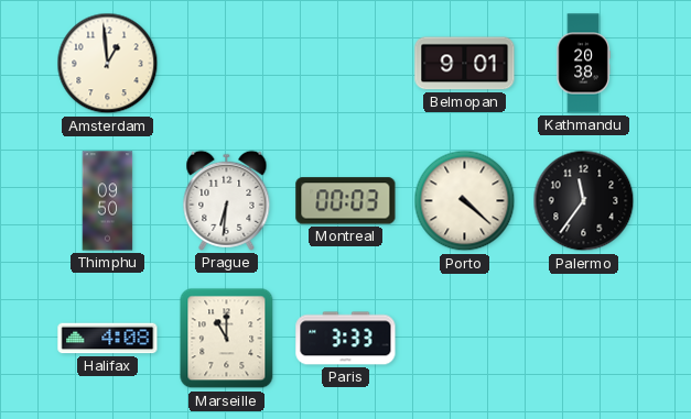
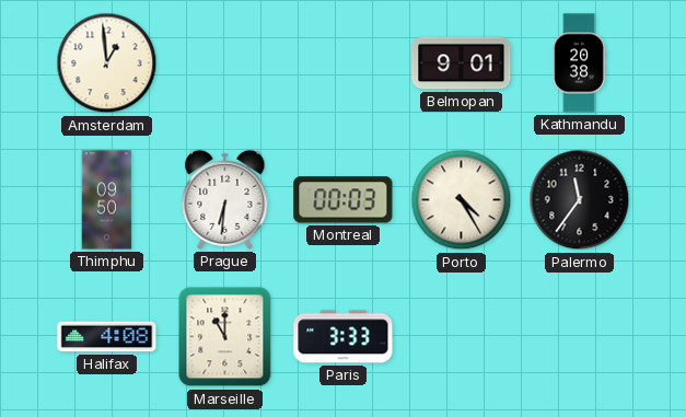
Porto: 4:22 -> 4:25 (462, 200)
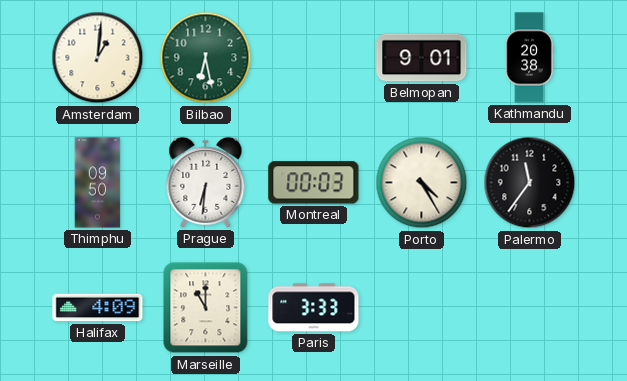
Amsterdam: 12:59 -> 1:01 (98, 58)
Bilbao: none -> 6:28 (206, 58)
Halifax: 4:08 -> 4:09 (98, 308)
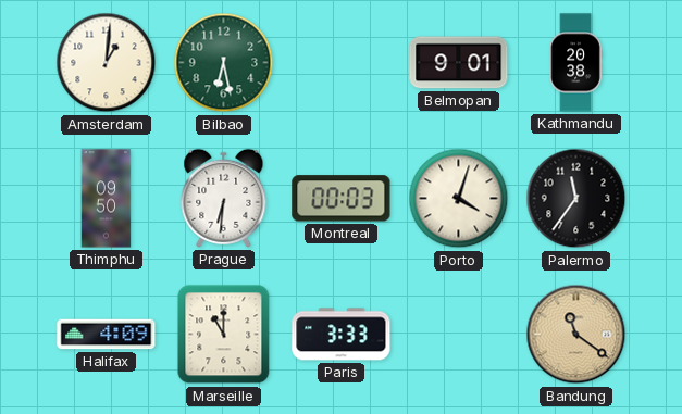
Porto: 4:25 -> 4:03 (459, 199)
Bandung: none -> 11:21 (576, 335)
